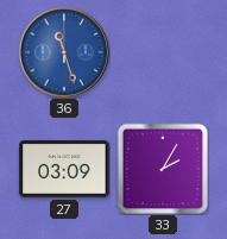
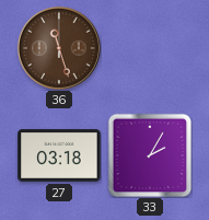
36 dial: blue -> brown (59, 48)
27: 03:09 -> 03:18 (59, 155)
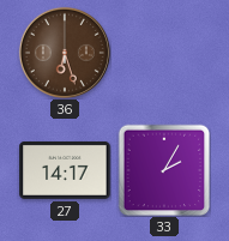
36: 11:27 -> 6:27 (65, 53)
27: 03:18 -> 14:17 (65, 170)
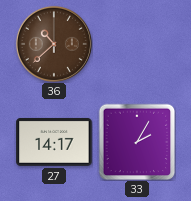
36: 6:27 -> 10:38 (54, 44)
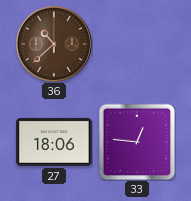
27: 14:17 -> 18:06 (54, 142)
33: 2:05 -> 12:46 (137, 142)
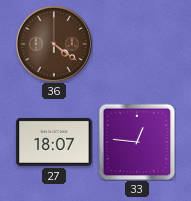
36: 10:38 -> 4:21 (54, 44)
27: 18:06 -> 18:07 (54, 142)
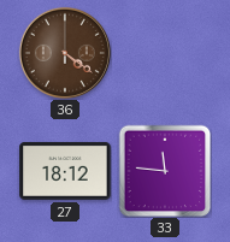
27: 18:07 -> 18:12 (65, 171)
33: 12:46 -> 11:46 (165, 171)
